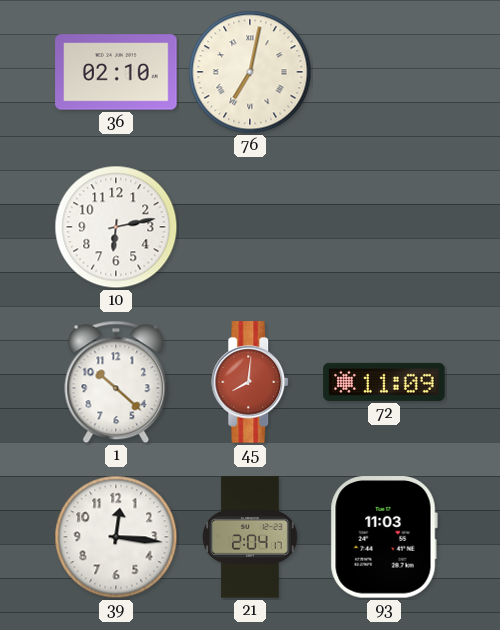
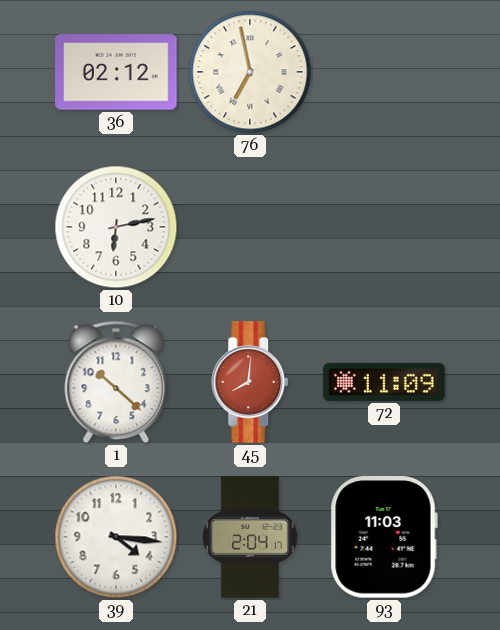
36: 02:10 -> 02:12 (116, 72)
76: 7:02 -> 6:58 (250, 72)
39: 12:16 -> 4:16 (116, 537)
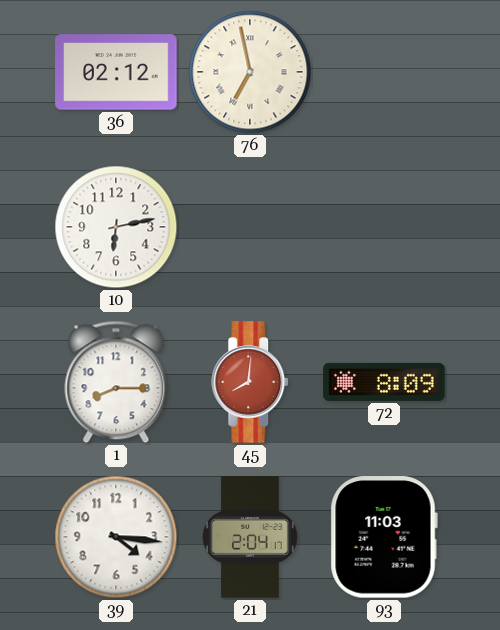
1: 10:22 -> 8:15 (116, 382)
72: 11:09 -> 8:09 (384, 382)
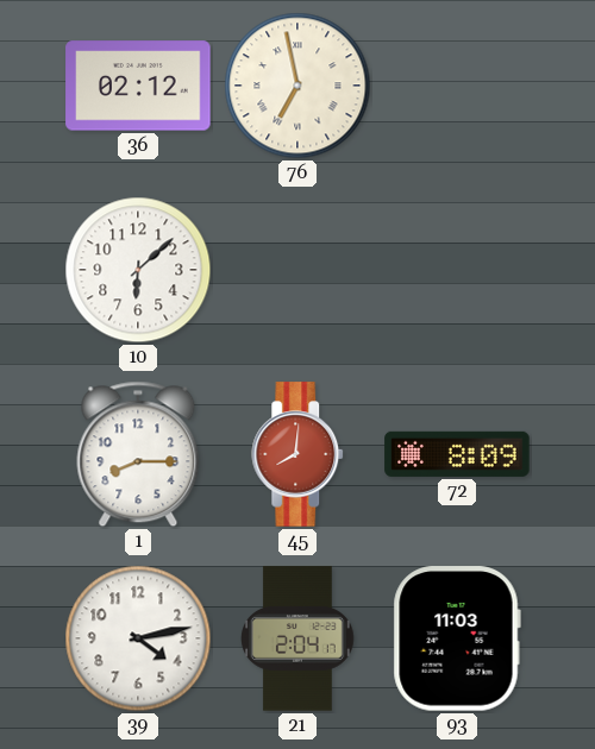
10: 6:13 -> 6:08 (138, 270)
39: 4:16 -> 4:13 (138, 638)
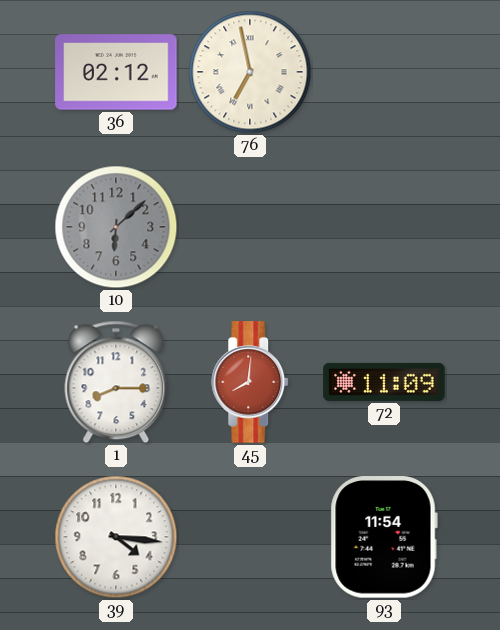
10 dial: white -> grey (116, 227)
72: 8:09 -> 11:09 (384, 382)
39: 4:13 -> 4:16 (116, 537)
21: 2:04 -> none (299, 638)
93: 11:03 -> 11:54 (384, 537)
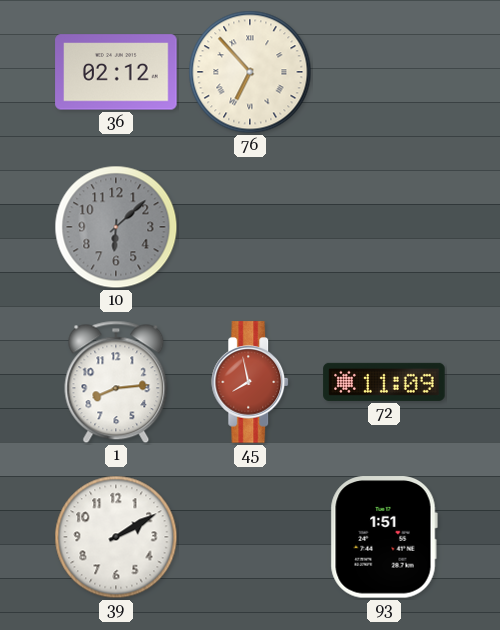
76: 6:58 -> 6:53 (250, 72)
1: 8:15 -> 8:14 (116, 382)
45: 8:01 -> 7:58 (251, 382)
39: 4:16 -> 2:10 (116, 537)
93: 11:54 -> 1:51 (384, 537)
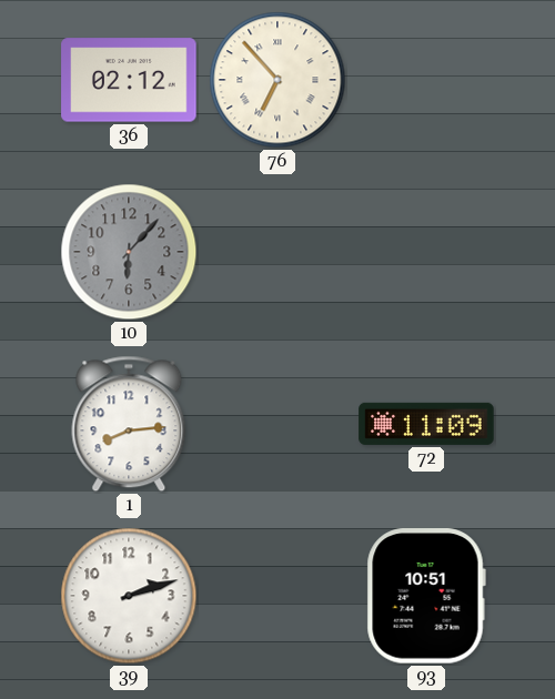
10: 6:08 -> 6:07 (129, 252)
45: 7:58 -> none (251, 382)
39: 2:10 -> 2:12 (129, 596)
93: 1:51 -> 10:51 (426, 596)
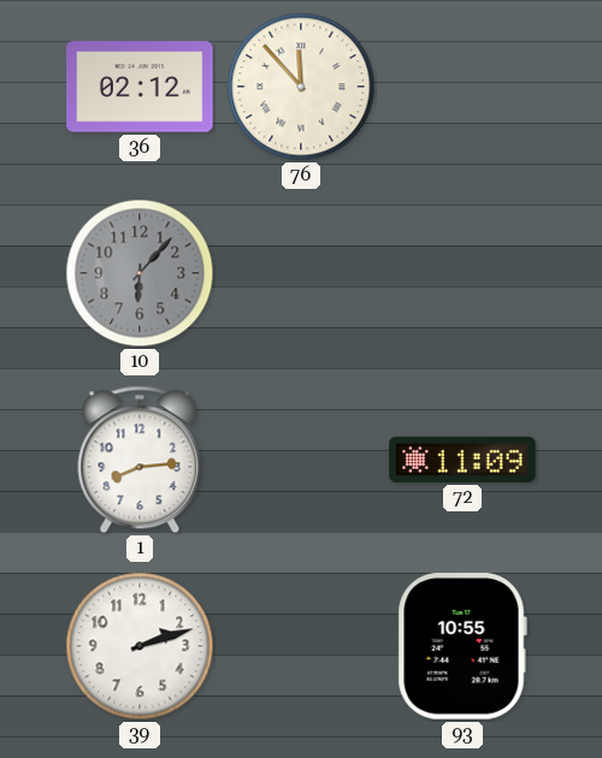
76: 6:53 -> 11:53 (301, 87)
93: 10:51 -> 10:55 (462, 646)
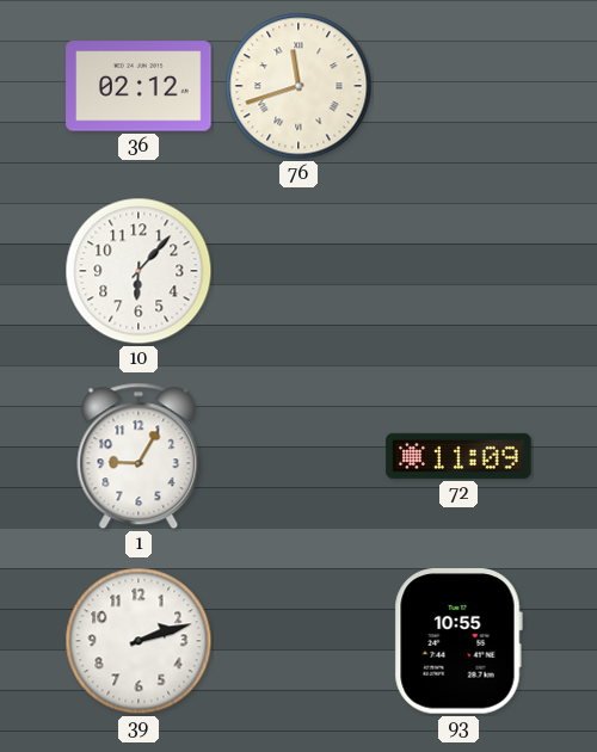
76: 11:53 -> 11:42 (298, 86)
10 dial: grey -> white (139, 271)
1: 8:14 -> 9:05 (139, 456)
